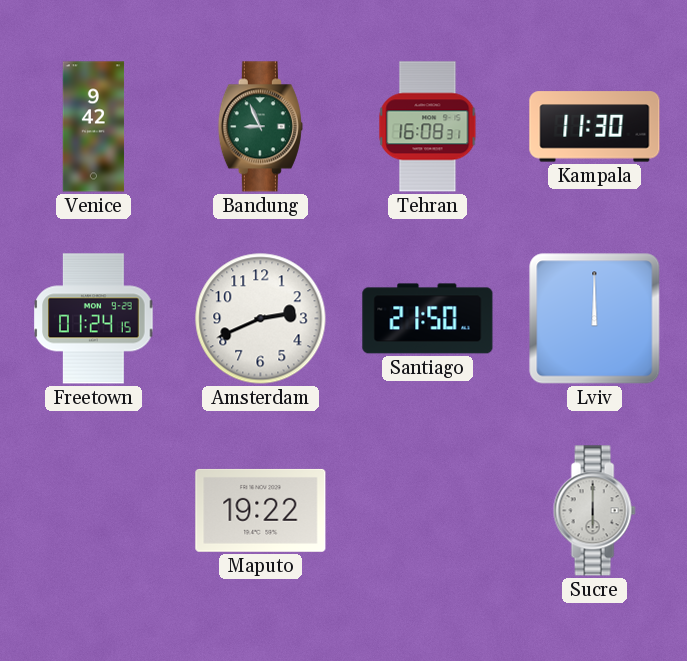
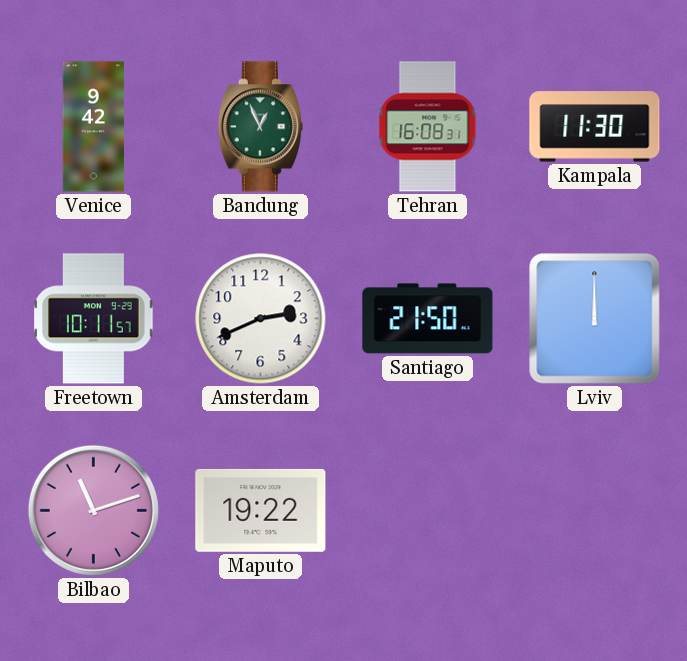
Bandung: 8:56 -> 12:56 (260, 127)
Freetown: 01:24 -> 10:11 (94, 319)
Bilbao: none -> 11:12 (93, 510)
Sucre: 6:00 -> none (594, 511)
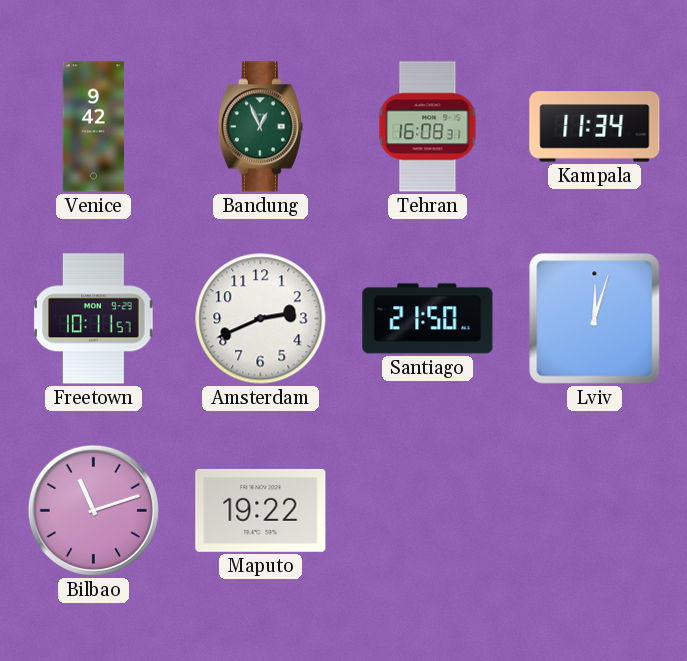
Kampala: 11:30 -> 11:34 (595, 127)
Lviv: 12:00 -> 12:03 (595, 319)
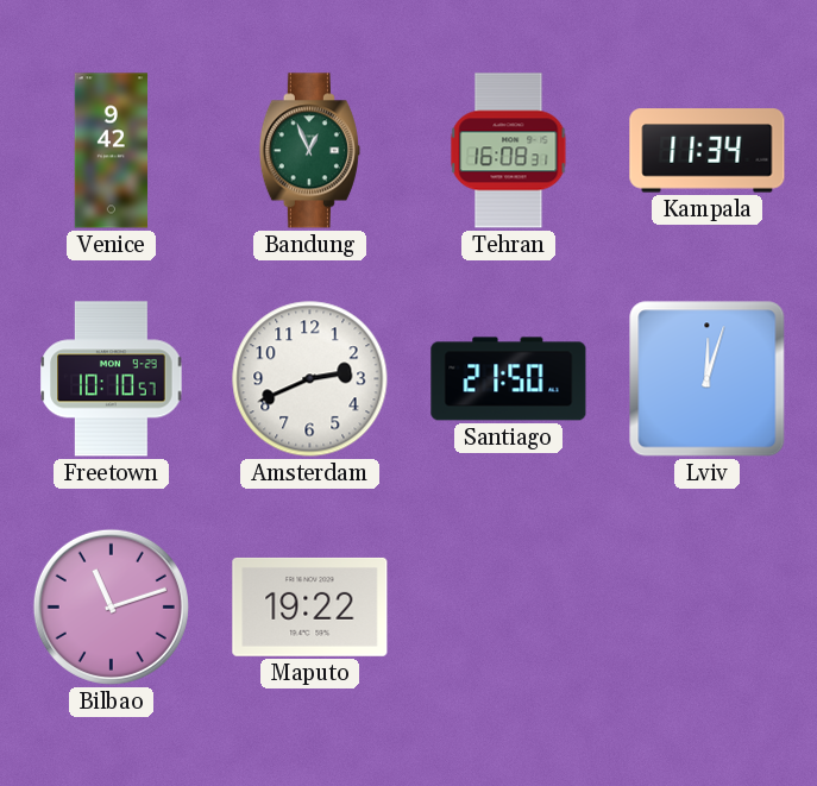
Freetown: 10:11 -> 10:10 (112, 379)
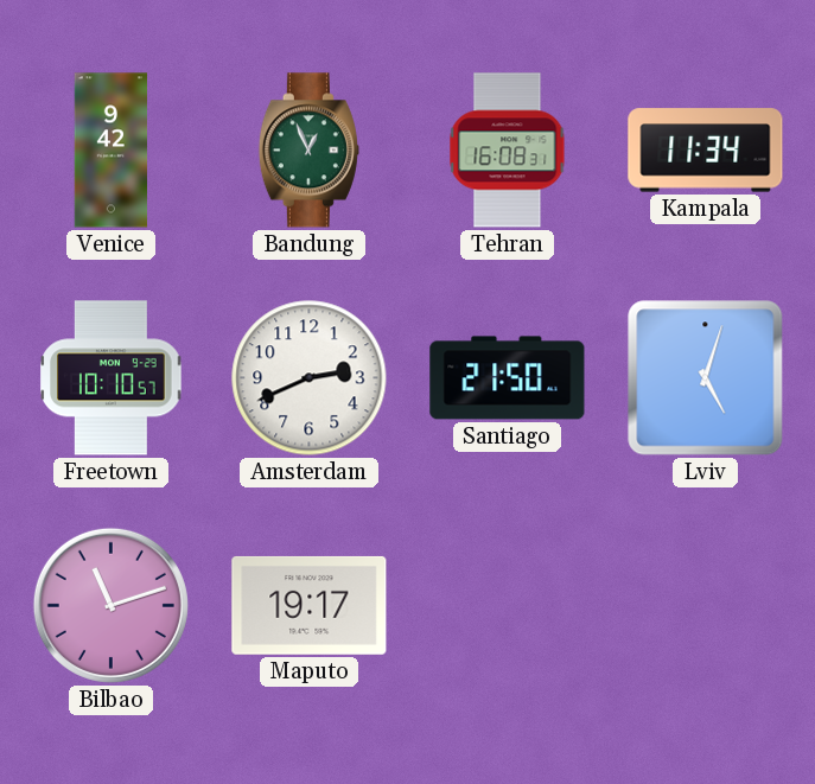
Lviv: 12:03 -> 5:03 (706, 378)
Maputo: 19:22 -> 19:17 (310, 605)
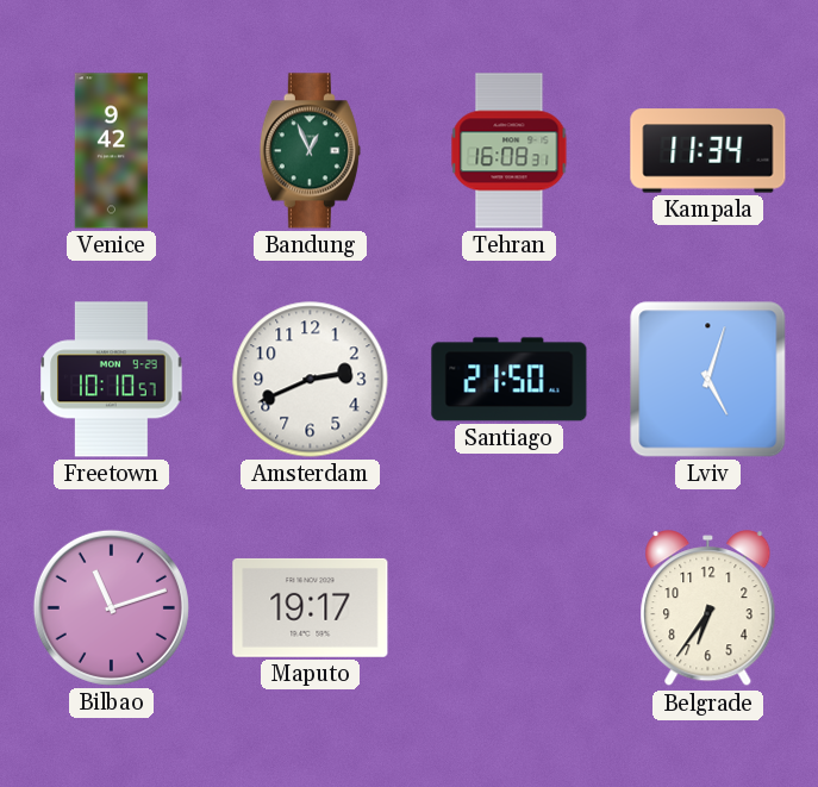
Belgrade: none -> 6:36 (708, 608)
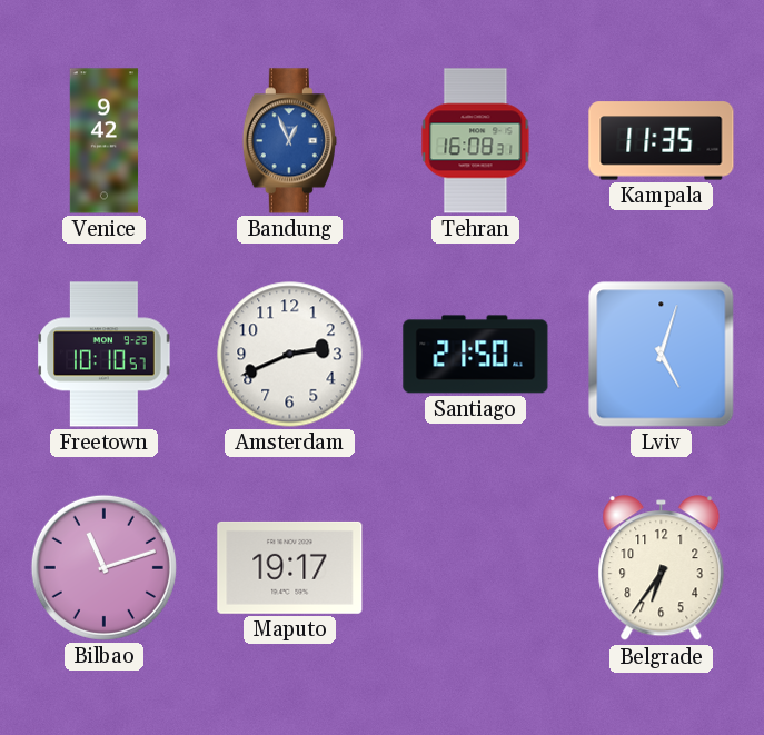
Bandung dial: green -> blue (289, 141)
Kampala: 11:34 -> 11:35 (662, 141)
